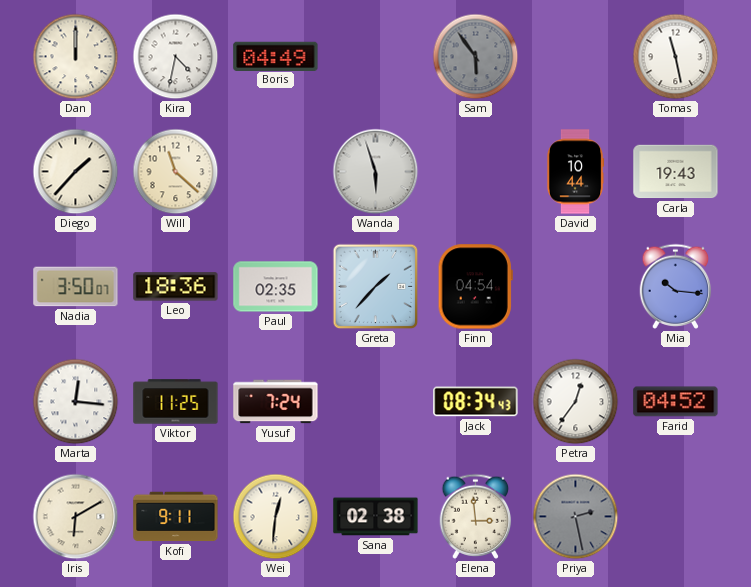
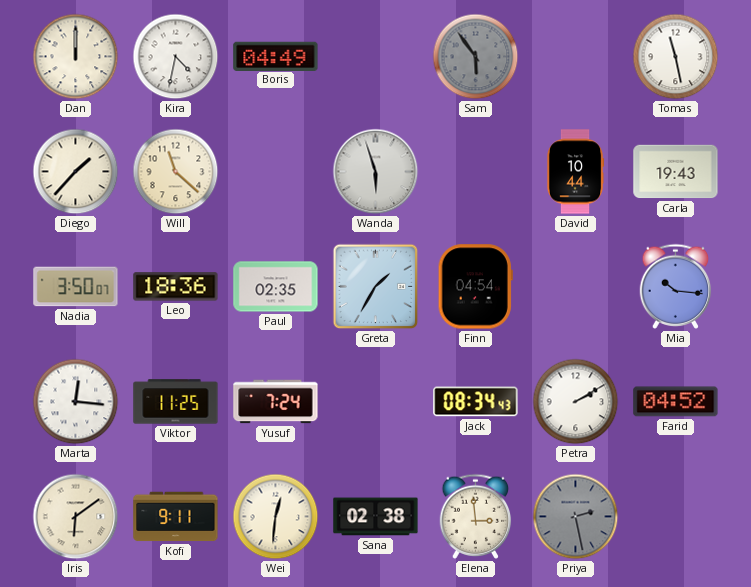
Greta: 1:37 -> 1:35 (376, 287)
Petra: 12:36 -> 2:10 (576, 402)
Iris: 6:10 -> 6:09 (76, 517)
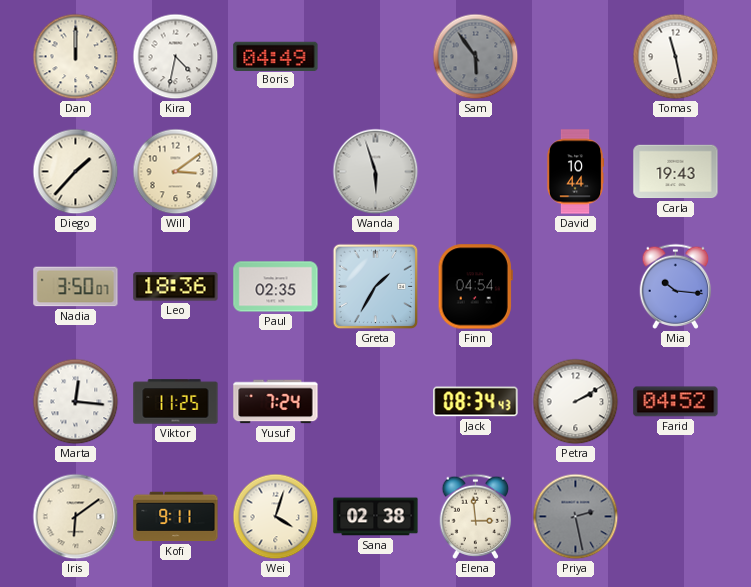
Will: 11:22 -> 3:09 (176, 172)
Wei: 12:31 -> 4:03 (276, 517)
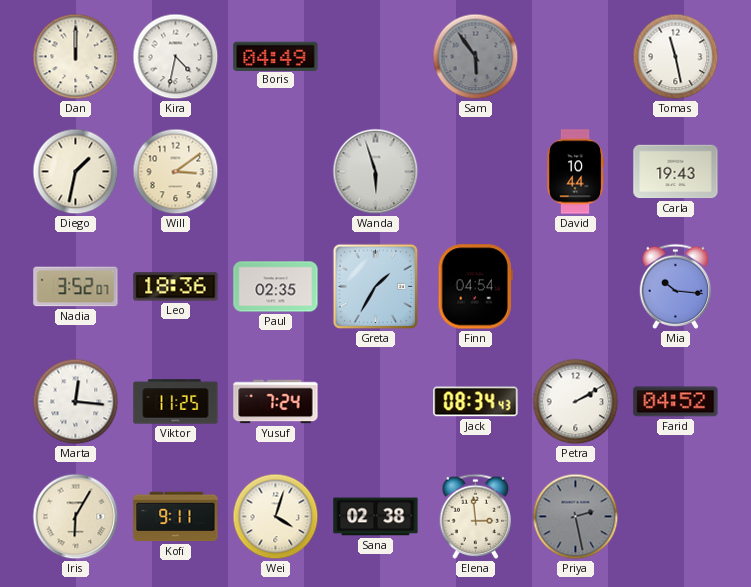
Diego: 1:37 -> 1:32 (76, 172)
Nadia: 3:50 -> 3:52 (76, 287)
Iris: 6:09 -> 6:05 (76, 517)
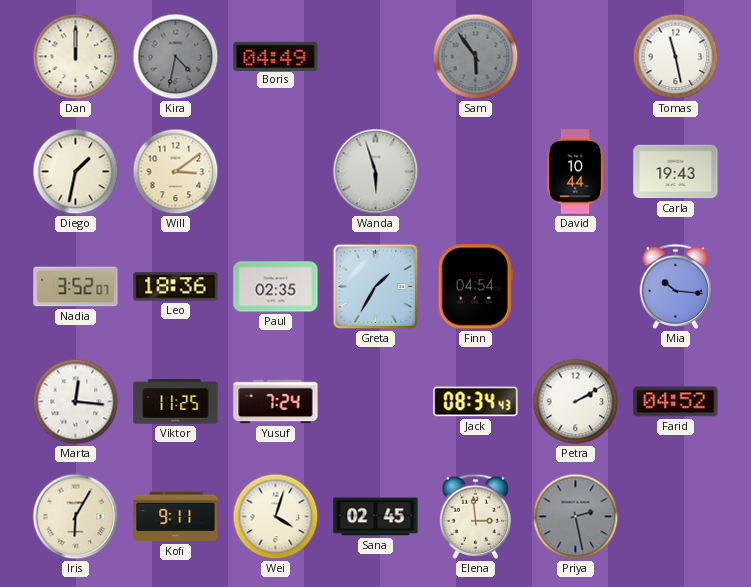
Kira dial: white -> grey (176, 57)
Sana: 02:38 -> 02:45 (376, 517)
